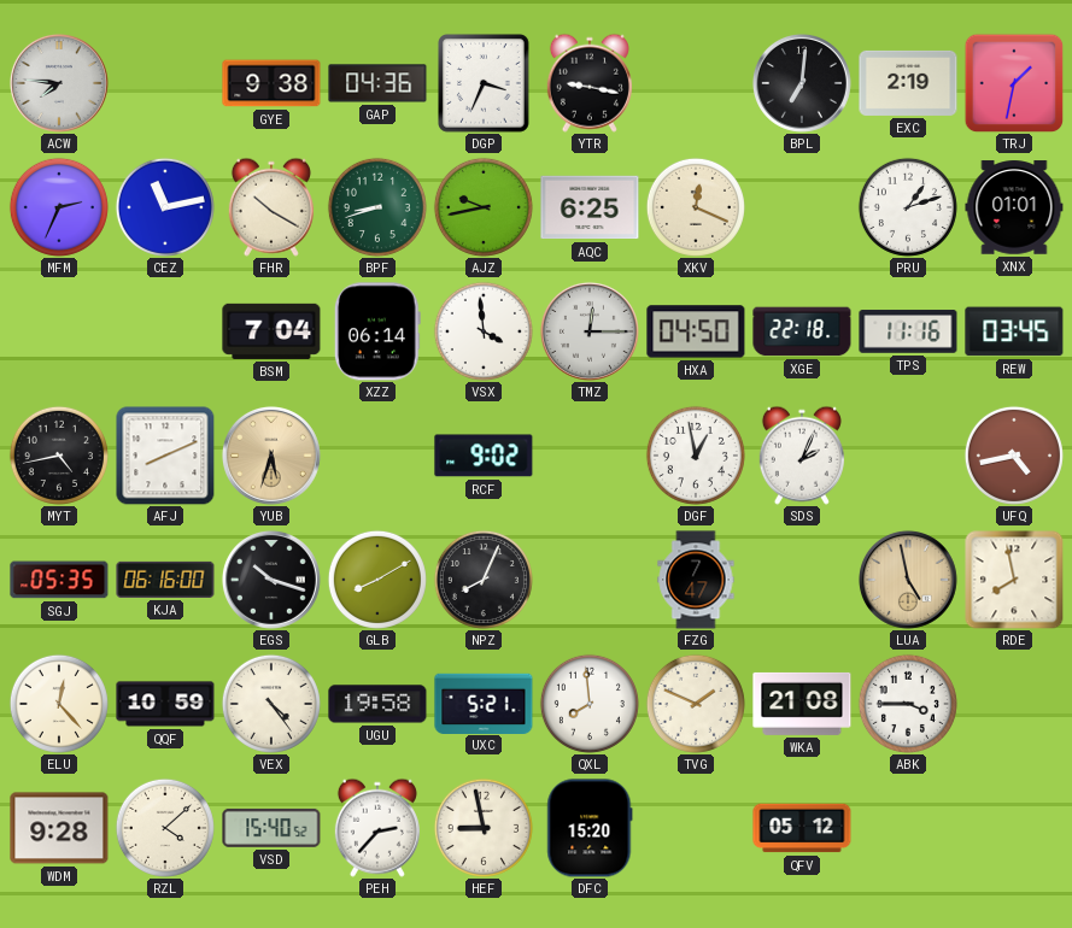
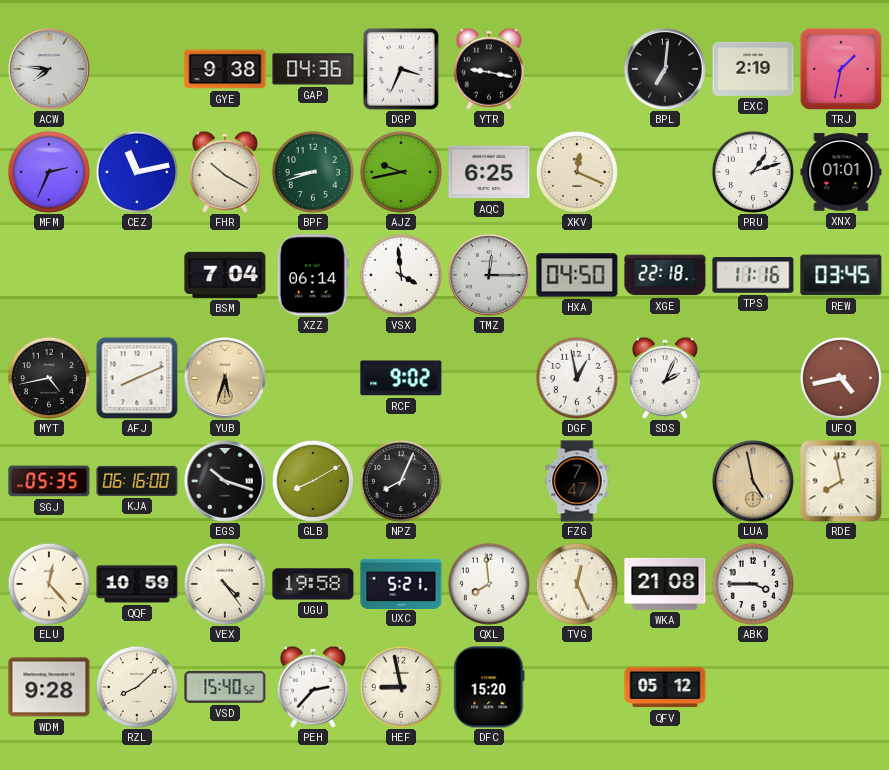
TVG: 1:49 -> 12:26 (577, 584)
RZL: 4:08 -> 8:08 (137, 687)
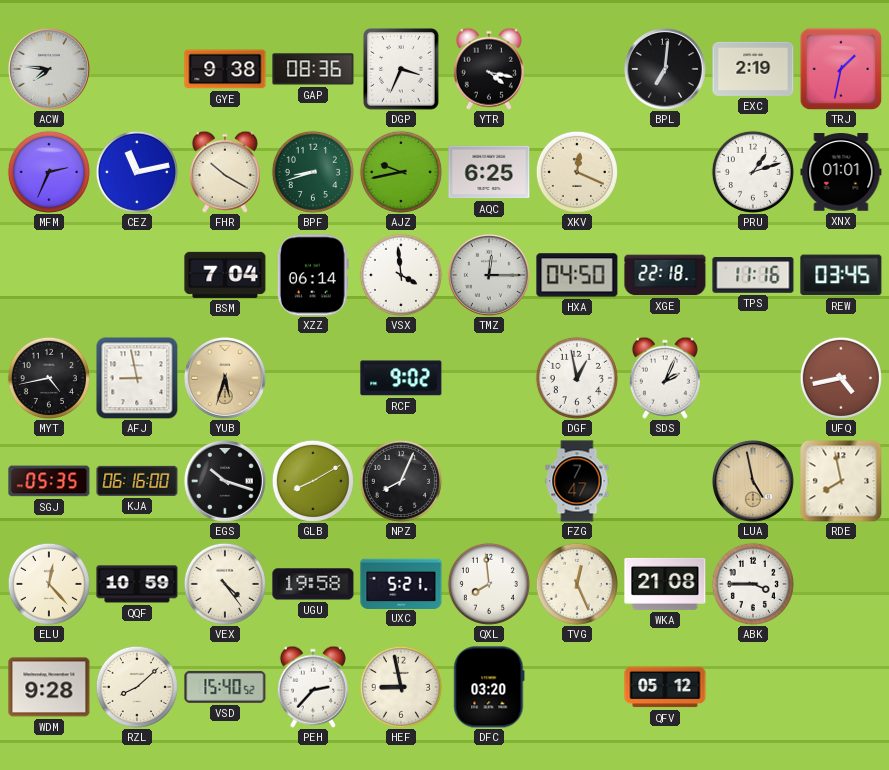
GAP: 04:36 -> 08:36 (313, 69)
YTR: 9:17 -> 4:17 (489, 69)
AFJ: 8:11 -> 8:58 (137, 378)
DFC: 15:20 -> 03:20 (489, 687)
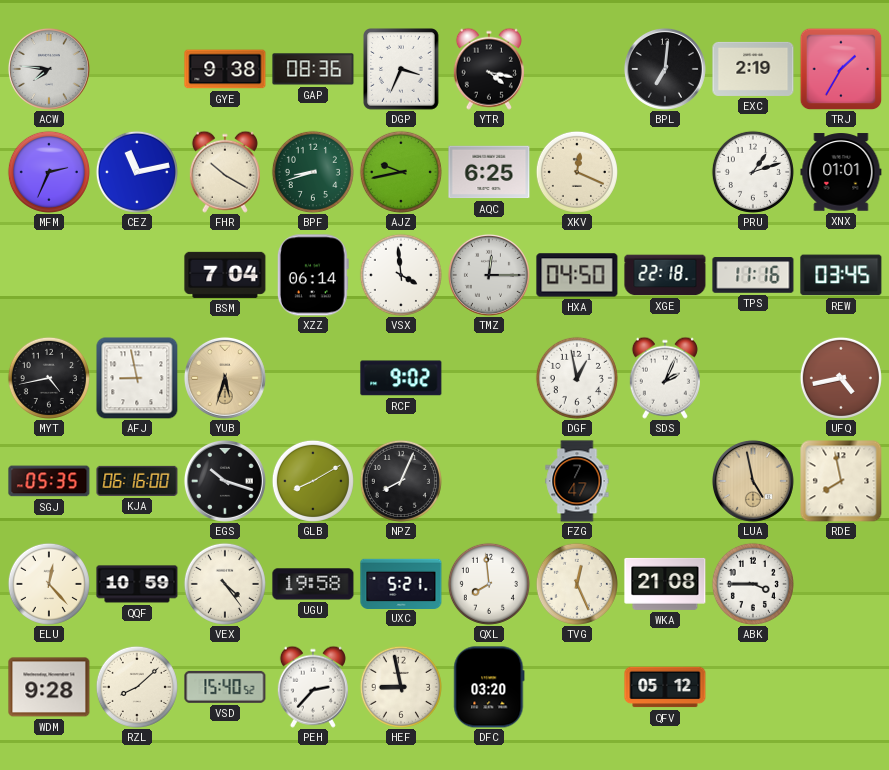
TRJ: 1:32 -> 1:35 (841, 69)
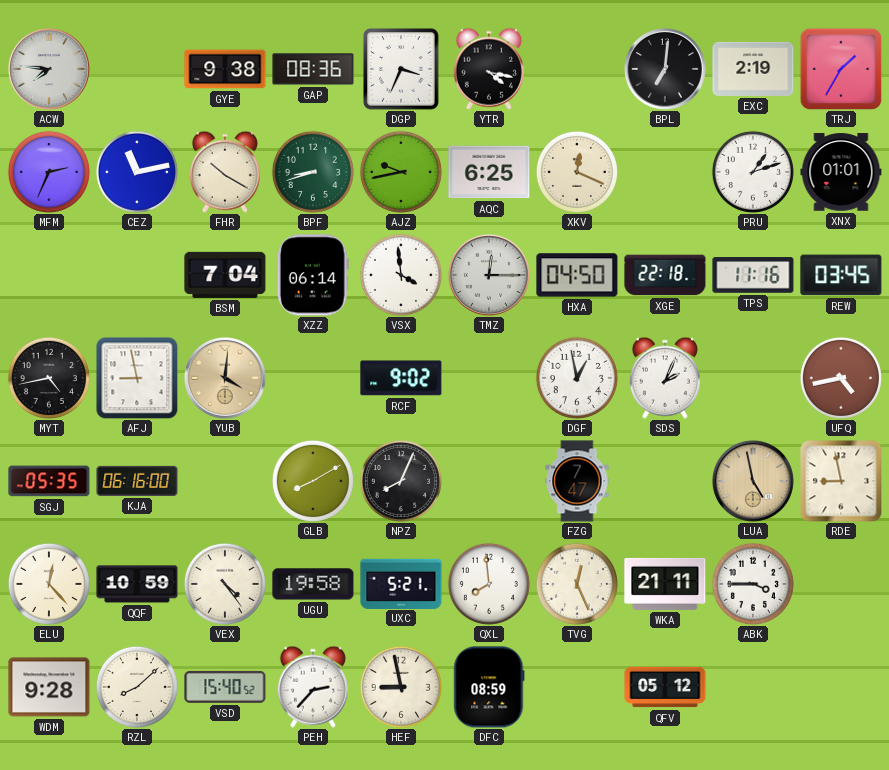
YUB: 5:33 -> 4:01 (225, 378)
EGS: 10:18 -> none (225, 481)
RDE: 7:58 -> 8:58 (841, 481)
WKA: 21:08 -> 21:11 (665, 584)
DFC: 03:20 -> 08:59 (489, 687)
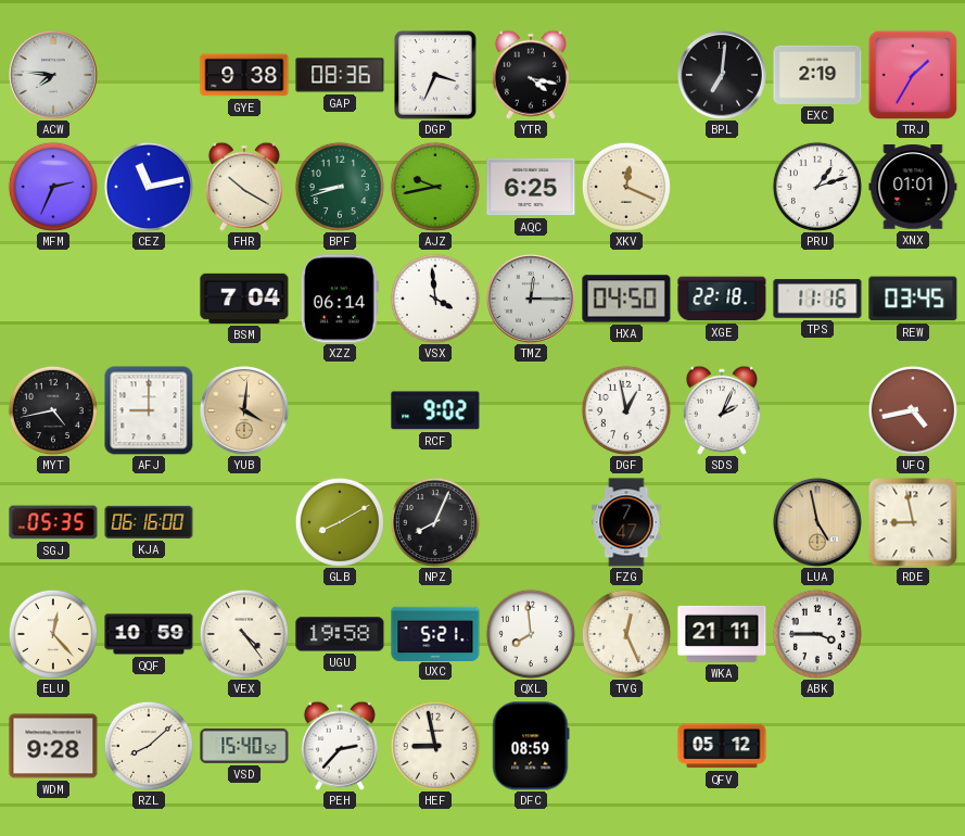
AFJ: 8:58 -> 9:00 (149, 410)
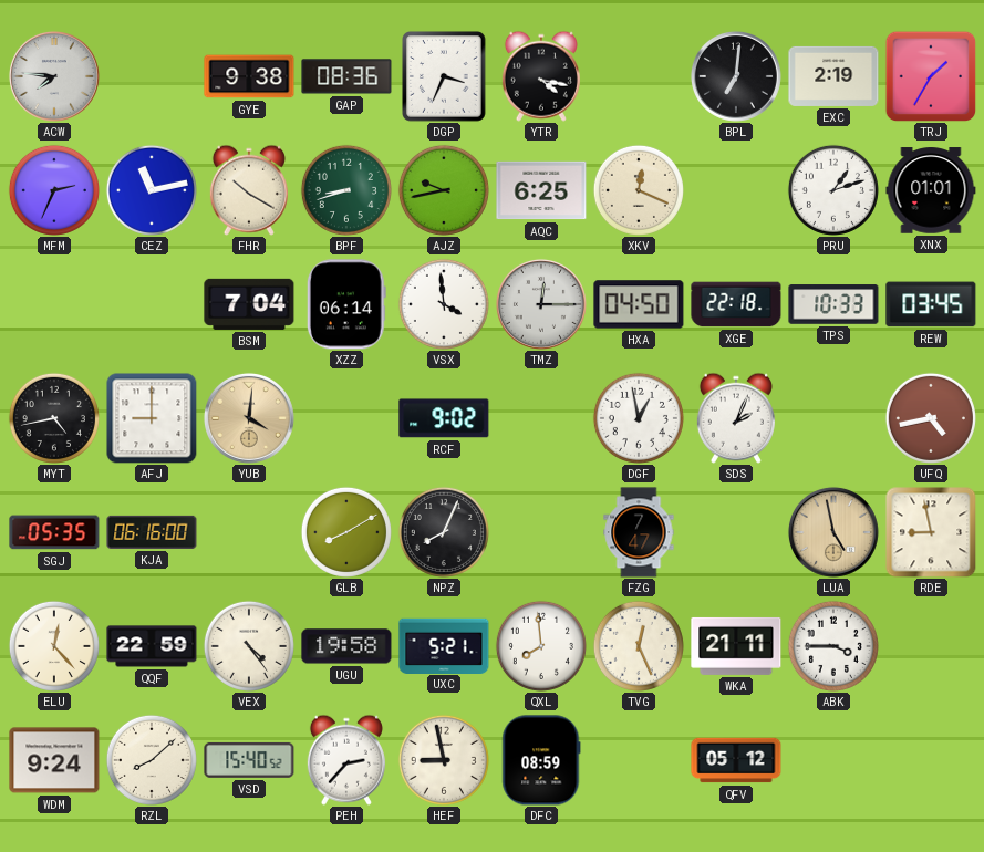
TPS: 11:16 -> 10:33 (833, 304)
QQF: 10:59 -> 22:59 (152, 646)
WDM: 9:28 -> 9:24 (54, 760)
